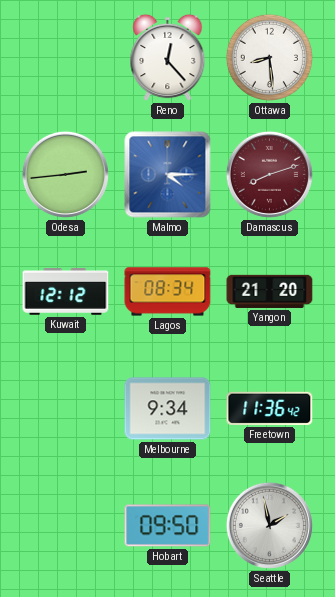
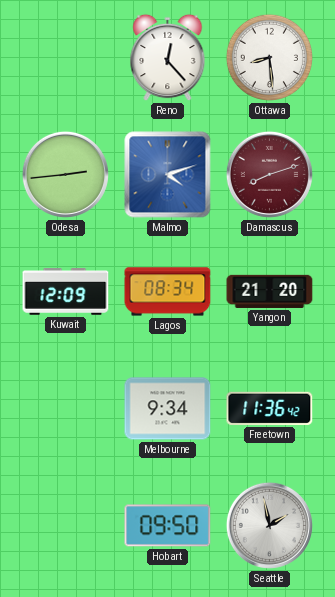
Malmo: 4:15 -> 4:12 (168, 175)
Kuwait: 12:12 -> 12:09 (66, 292)
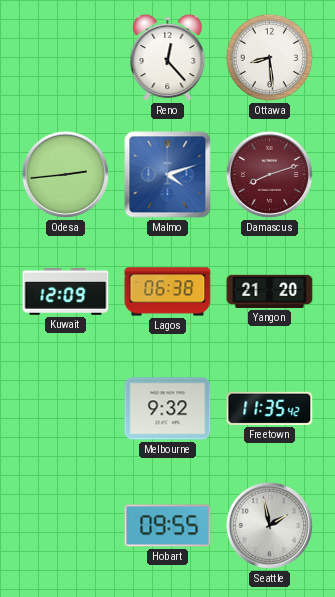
Lagos: 08:34 -> 06:38 (168, 292)
Melbourne: 9:34 -> 9:32 (168, 409)
Freetown: 11:36 -> 11:35 (270, 408)
Hobart: 09:50 -> 09:55 (168, 526)
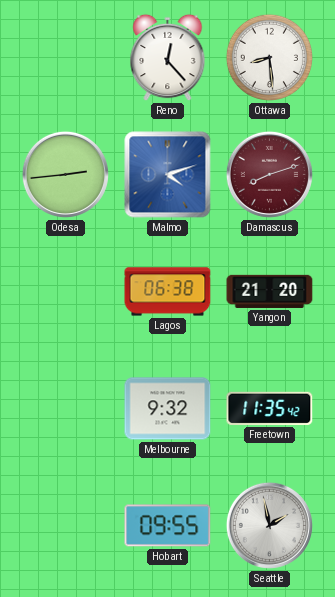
Kuwait: 12:09 -> none (66, 292)
